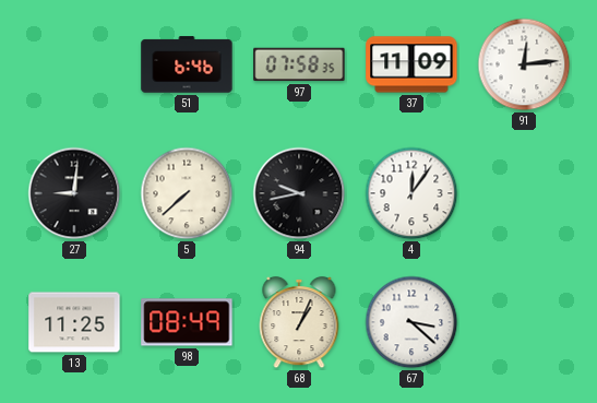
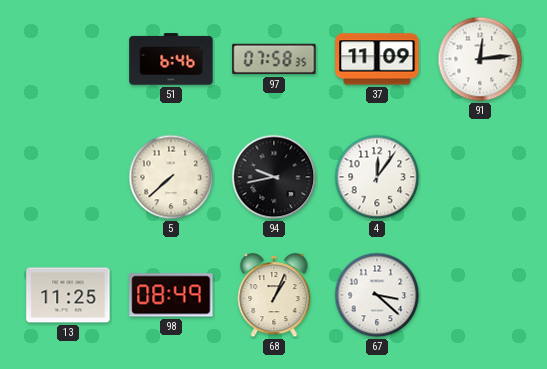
27: 9:01 -> none (74, 193)
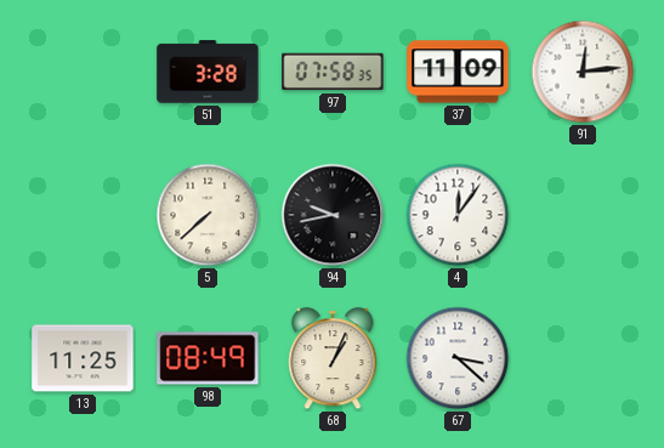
51: 6:46 -> 3:28 (208, 72)
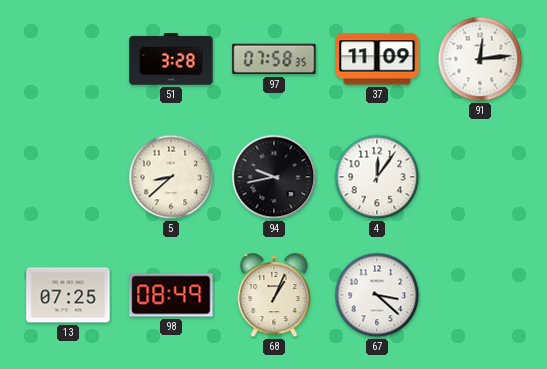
5: 7:38 -> 8:38 (171, 177)
13: 11:25 -> 07:25 (68, 295)
